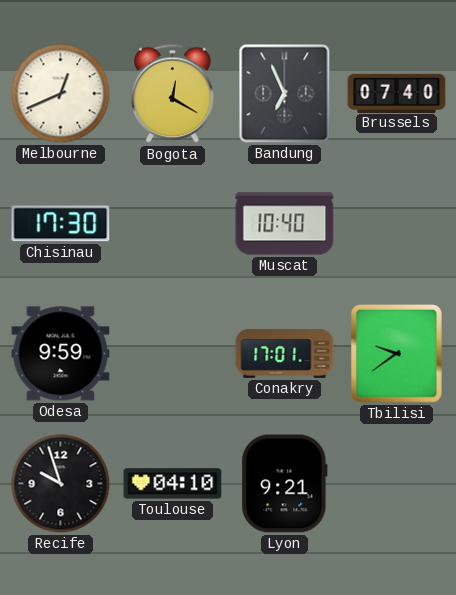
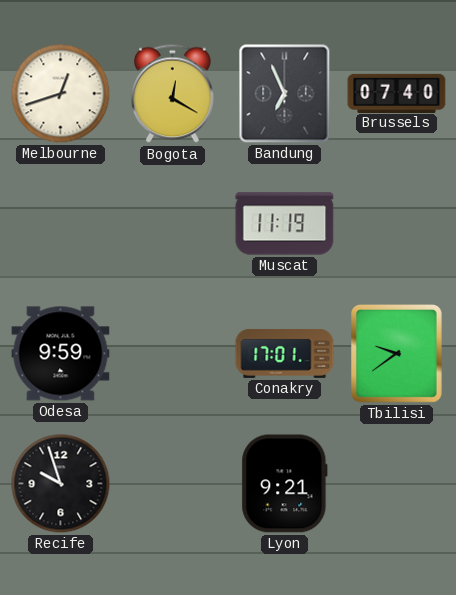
Melbourne: 12:41 -> 12:42 (61, 94)
Chisinau: 17:30 -> none (61, 224)
Muscat: 10:40 -> 11:19 (285, 224)
Toulouse: 04:10 -> none (173, 484)
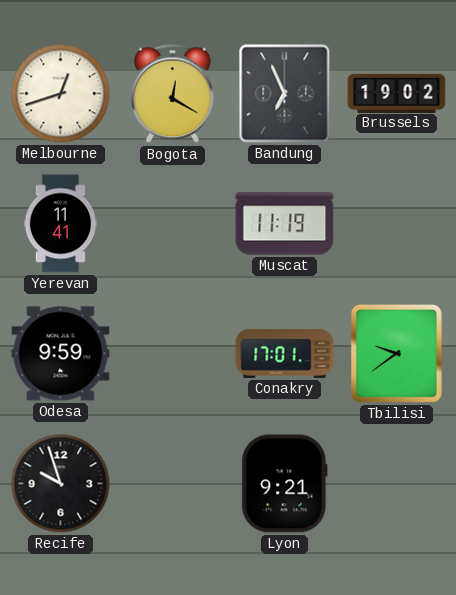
Brussels: 07:40 -> 19:02 (397, 93)
Yerevan: none -> 11:41 (60, 224)
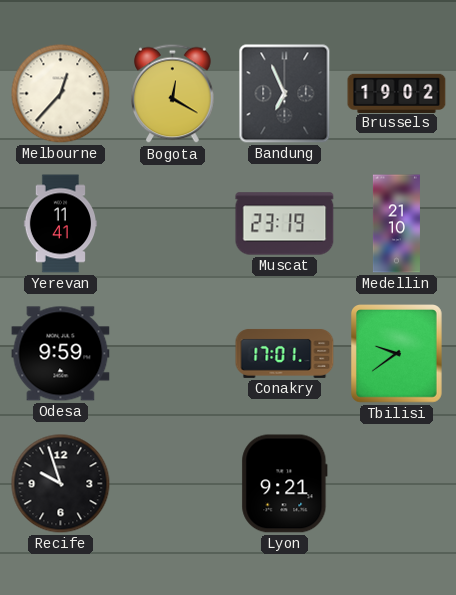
Melbourne: 12:42 -> 12:37 (61, 94)
Muscat: 11:19 -> 23:19 (285, 224)
Medellin: none -> 21:10 (396, 224)
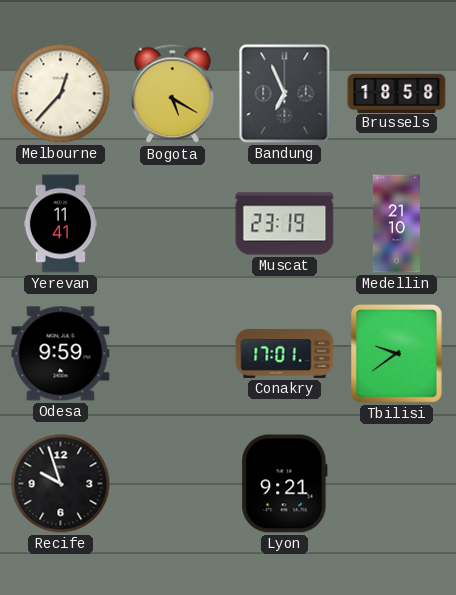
Bogota: 12:20 -> 5:20 (173, 94)
Brussels: 19:02 -> 18:58 (397, 93)
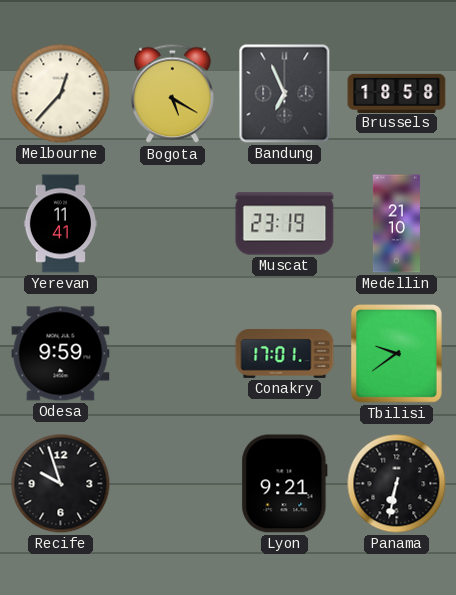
Panama: none -> 6:32 (397, 484)
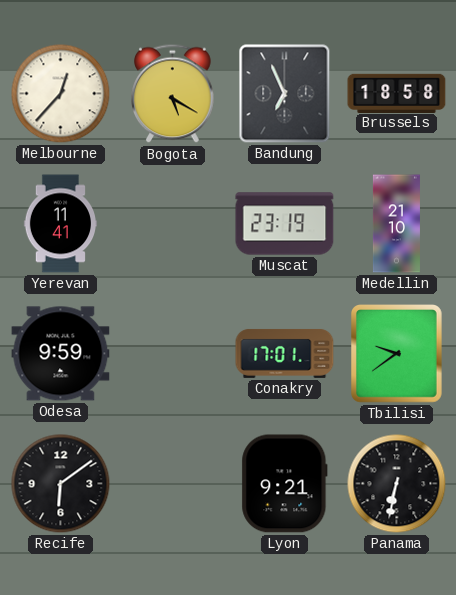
Recife: 9:57 -> 6:09 (61, 484)
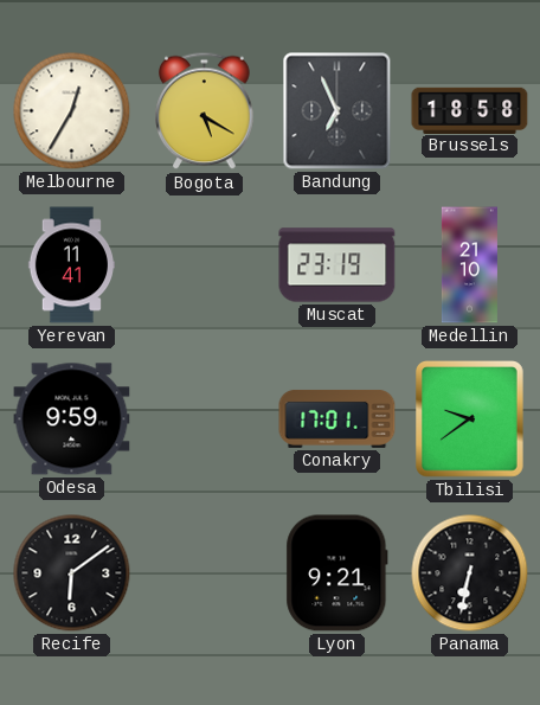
Melbourne: 12:37 -> 12:35 (72, 111)
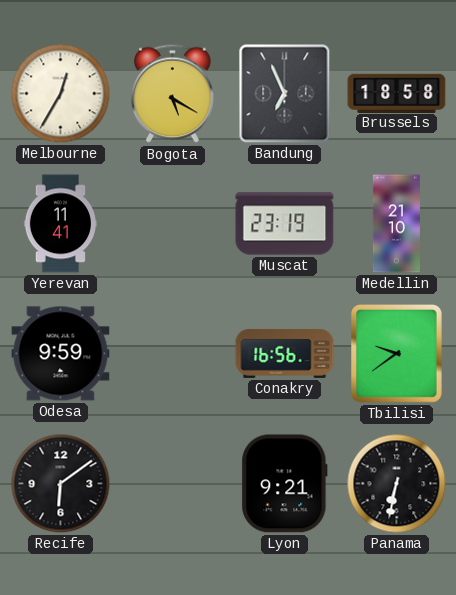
Conakry: 17:01 -> 16:56 (285, 353)
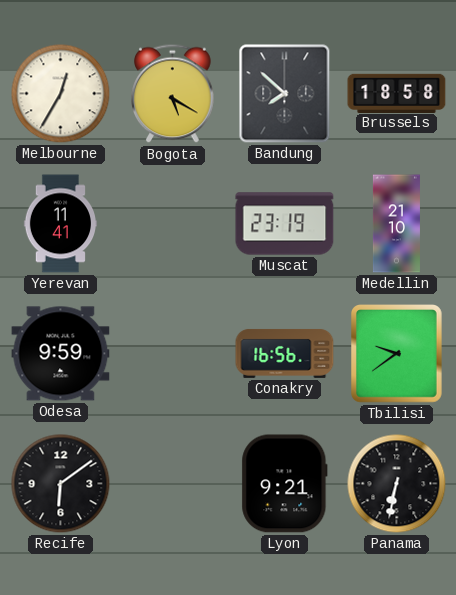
Bandung: 6:56 -> 7:52 (285, 94)
